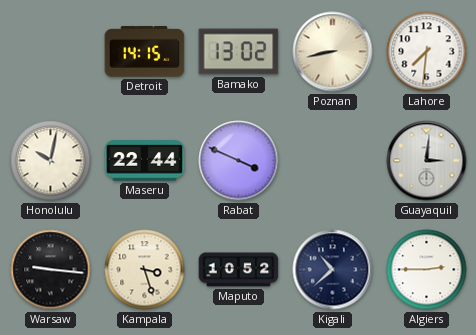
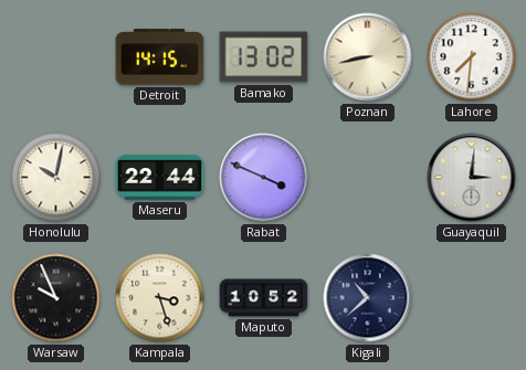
Warsaw: 9:16 -> 9:56 (56, 298)
Algiers: 2:45 -> none (427, 270)
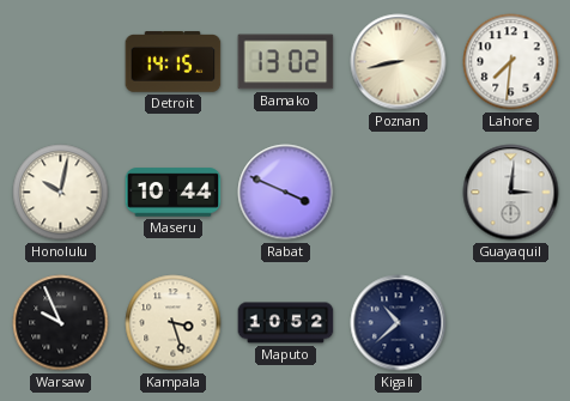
Maseru: 22:44 -> 10:44 (174, 193)
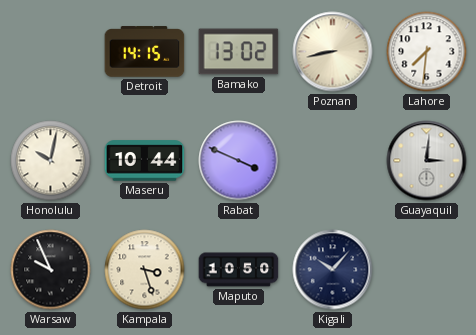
Maputo: 10:52 -> 10:50 (239, 270)
Kigali: 10:38 -> 10:07 (333, 270)
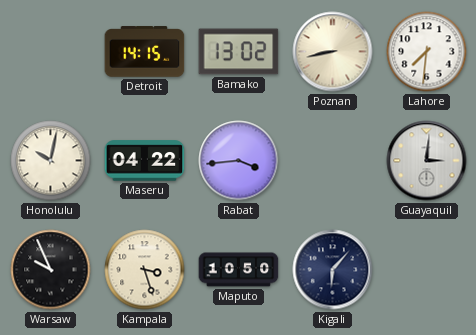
Maseru: 10:44 -> 04:22 (145, 161)
Rabat: 3:49 -> 3:44 (239, 161)
Kigali: 10:07 -> 6:07 (333, 270)
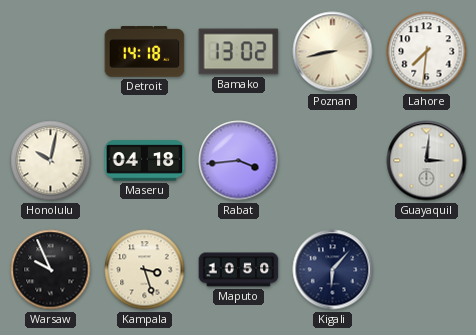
Detroit: 14:15 -> 14:18 (145, 52)
Maseru: 04:22 -> 04:18 (145, 161)
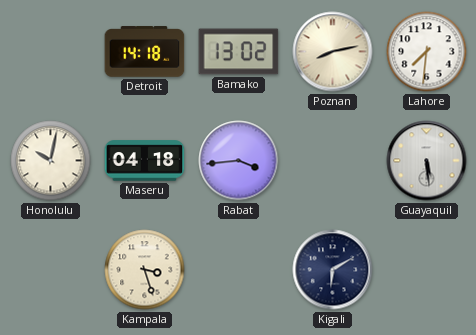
Poznan: 8:43 -> 8:13 (333, 52)
Guayaquil: 3:01 -> 5:29 (427, 161)
Warsaw: 9:56 -> none (51, 270)
Maputo: 10:50 -> none (239, 270)
Kigali: 6:07 -> 6:10 (333, 270)
